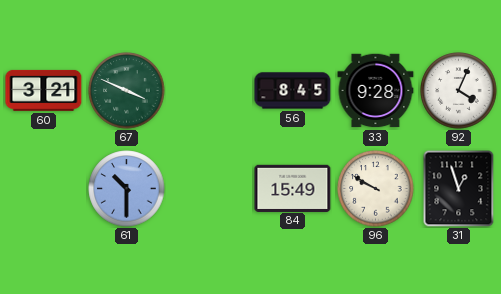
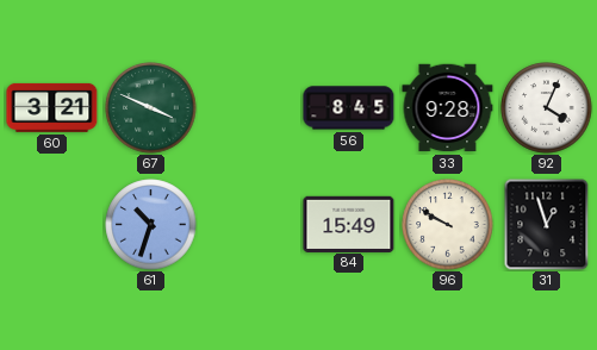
61: 10:30 -> 10:33 (151, 225)
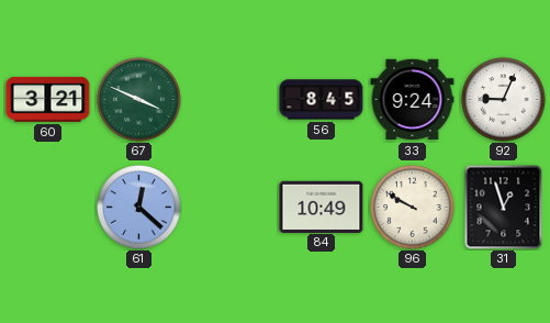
33: 9:28 -> 9:24 (413, 100)
92: 4:04 -> 9:04 (504, 100)
61: 10:33 -> 12:22 (139, 208)
84: 15:49 -> 10:49 (322, 207)
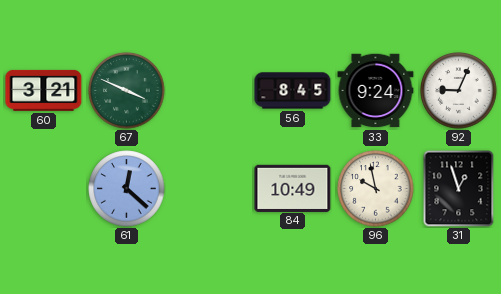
96: 9:50 -> 9:58 (376, 189)
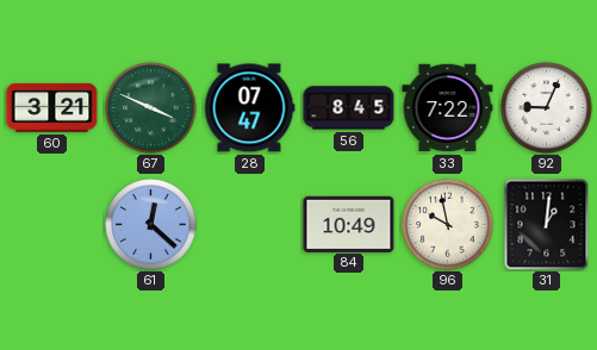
28: none -> 07:47 (249, 108)
33: 9:24 -> 7:22 (448, 108)
31: 12:57 -> 1:01 (547, 224)
